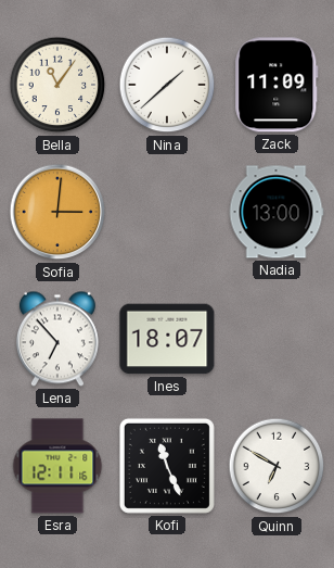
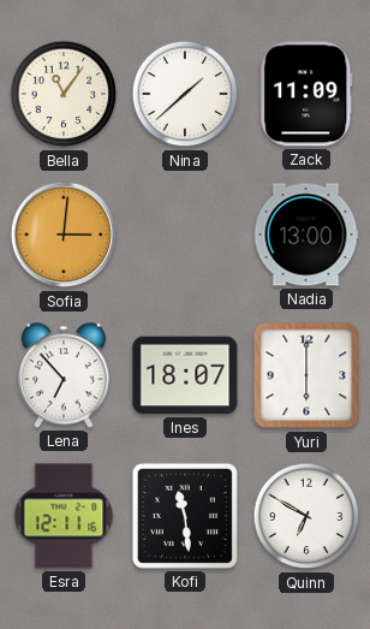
Yuri: none -> 6:00 (306, 375)
Kofi: 11:26 -> 11:29 (185, 516)
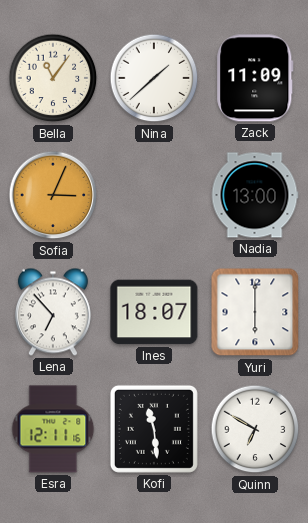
Sofia: 3:01 -> 3:04 (53, 195)
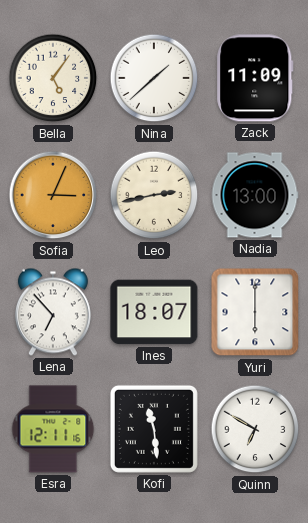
Bella: 11:06 -> 5:06 (53, 78)
Leo: none -> 2:43 (154, 195)
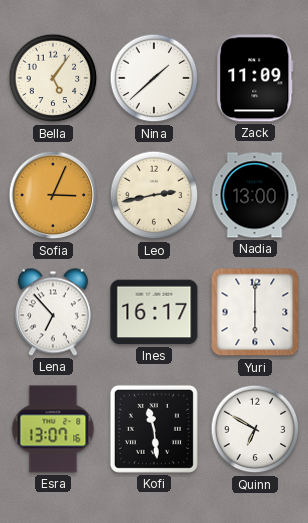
Ines: 18:07 -> 16:17 (154, 312)
Esra: 12:11 -> 13:07 (53, 429)
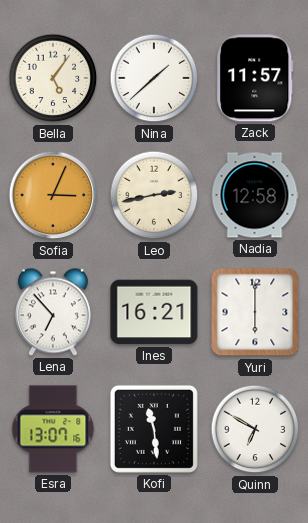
Zack: 11:09 -> 11:57 (255, 78)
Nadia: 13:00 -> 12:58 (255, 195)
Ines: 16:17 -> 16:21 (154, 312)
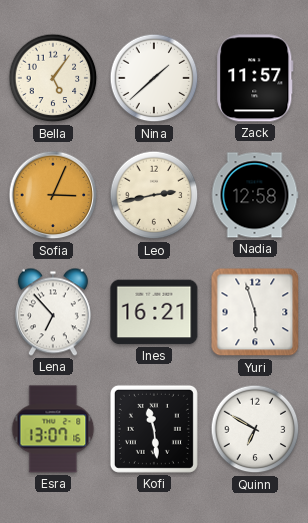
Yuri: 6:00 -> 5:57 (255, 312)
